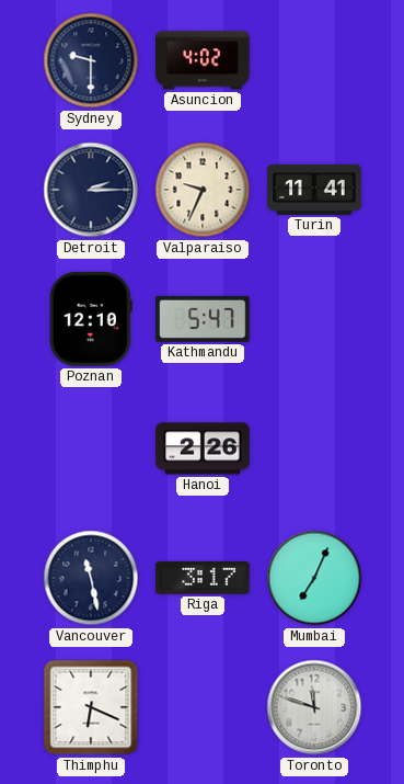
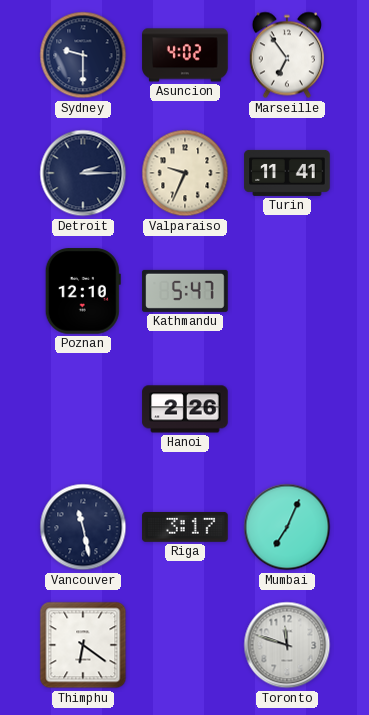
Marseille: none -> 6:54 (287, 55)
Thimphu: 6:19 -> 6:21 (83, 645)
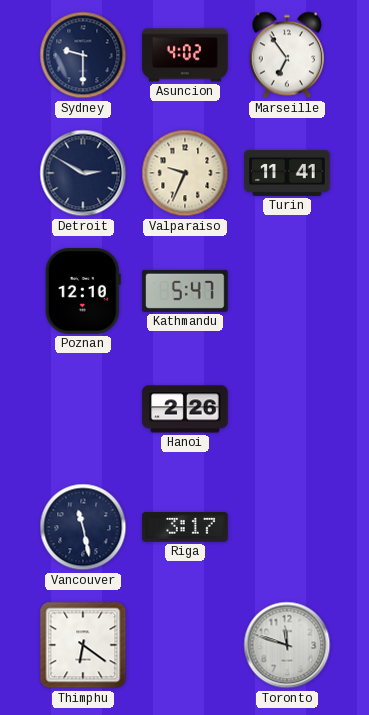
Detroit: 2:15 -> 2:50 (83, 173)
Mumbai: 7:04 -> none (287, 527)
